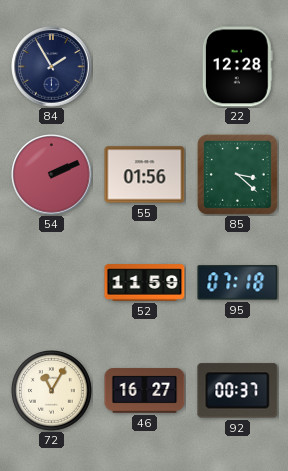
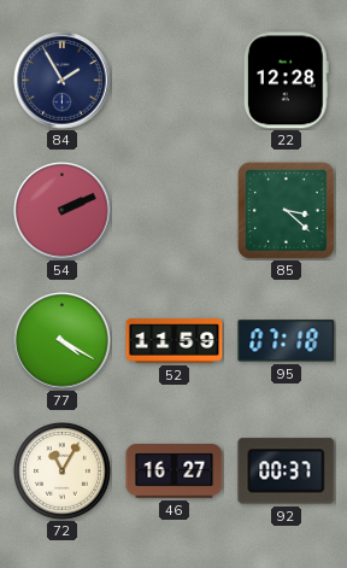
55: 01:56 -> none (145, 175)
77: none -> 4:20 (63, 341)
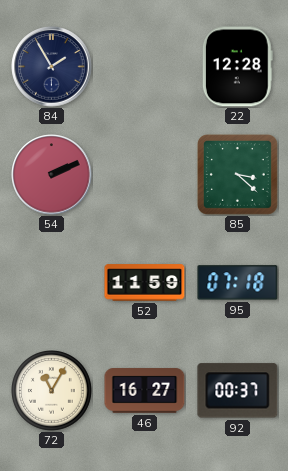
77: 4:20 -> none (63, 341)
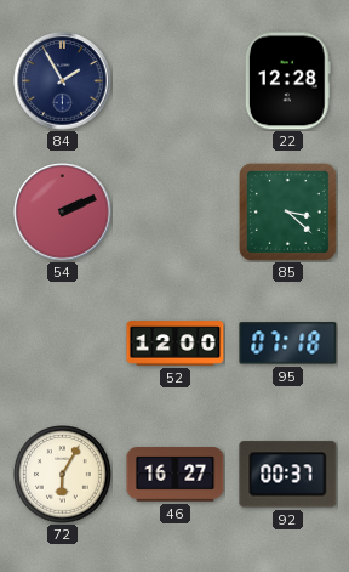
52: 11:59 -> 12:00 (176, 344)
72: 11:05 -> 6:05 (63, 475)
